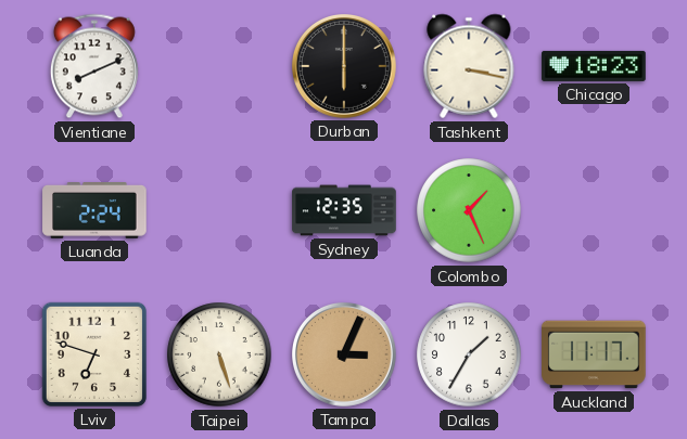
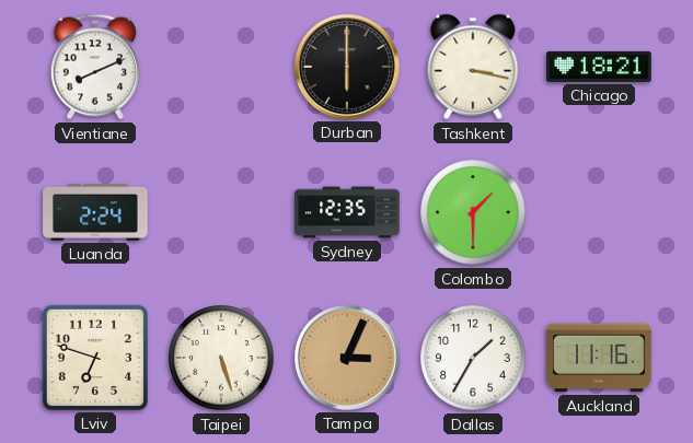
Chicago: 18:23 -> 18:21 (599, 67)
Colombo: 1:26 -> 1:30 (473, 212)
Auckland: 11:17 -> 11:16 (599, 358)
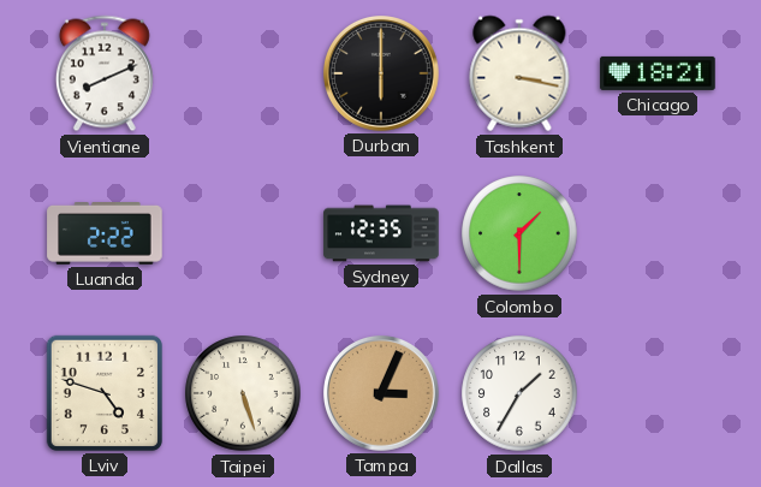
Luanda: 2:24 -> 2:22 (105, 234)
Lviv: 6:48 -> 4:48 (105, 393)
Auckland: 11:16 -> none (599, 358)
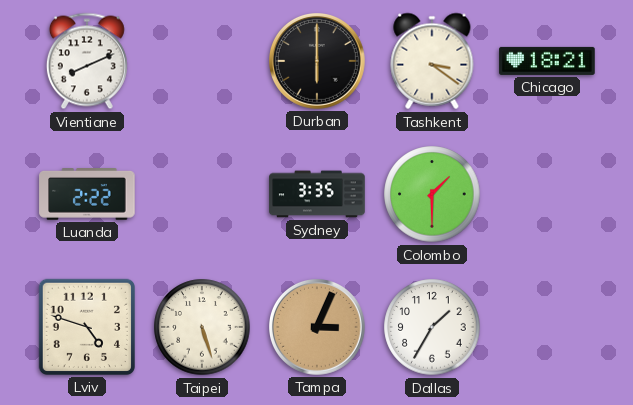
Tashkent: 3:17 -> 3:21 (432, 61)
Sydney: 12:35 -> 3:35 (317, 194)
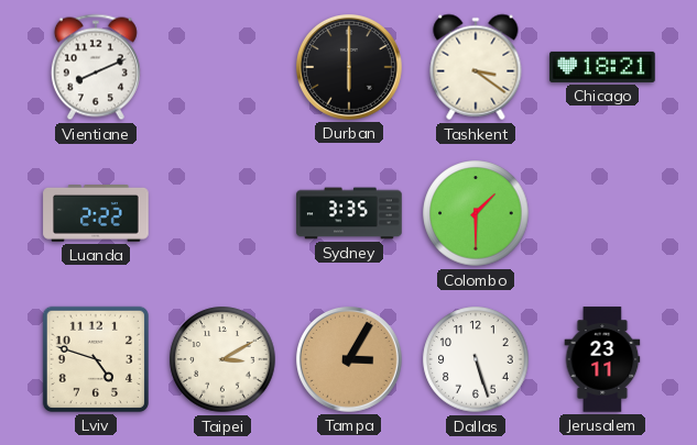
Taipei: 5:27 -> 3:10 (222, 359)
Tampa: 3:04 -> 3:05 (350, 360)
Dallas: 1:35 -> 5:27 (476, 359)
Jerusalem: none -> 23:11 (602, 359)
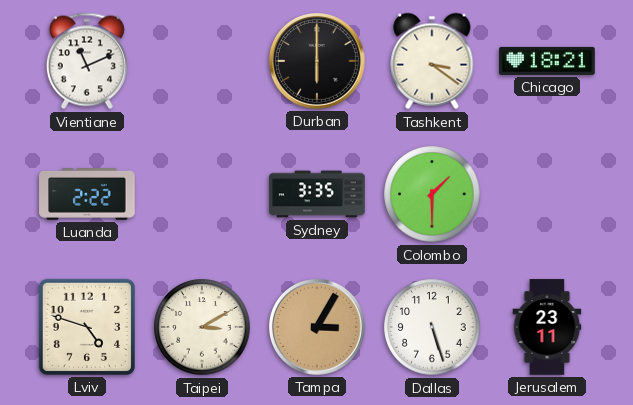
Vientiane: 8:11 -> 11:11 (87, 61)
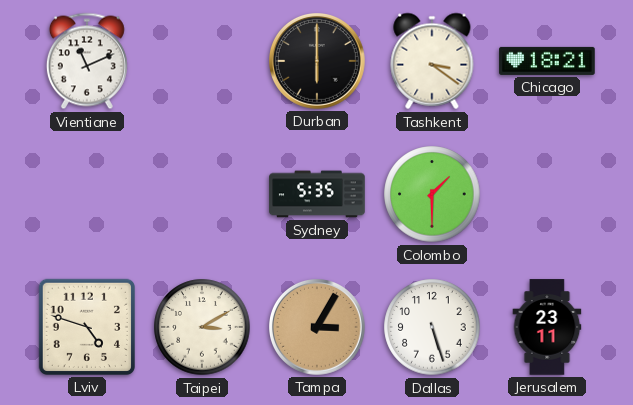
Luanda: 2:22 -> none (87, 195)
Sydney: 3:35 -> 5:35 (317, 194)
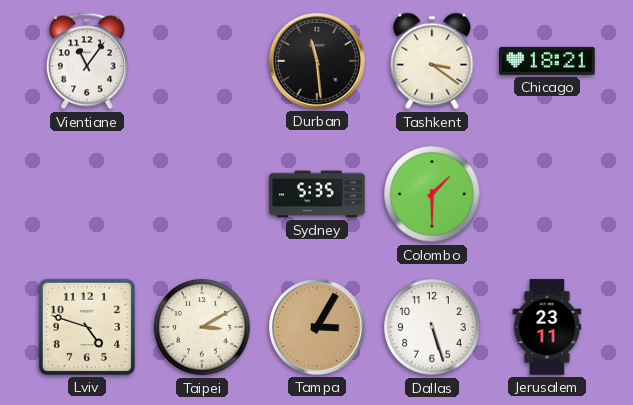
Vientiane: 11:11 -> 11:06 (87, 61)
Durban: 6:00 -> 11:29 (318, 62)
